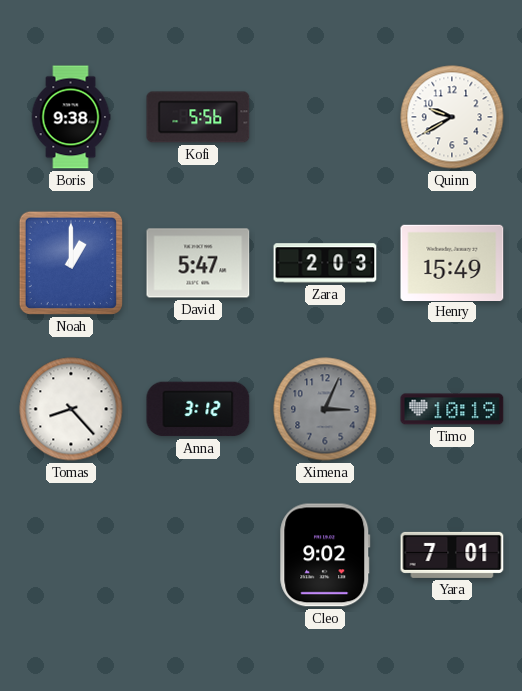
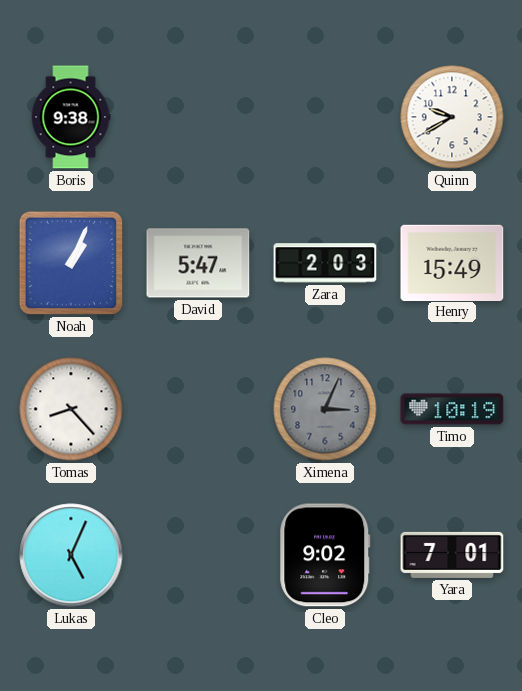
Kofi: 5:56 -> none (198, 117)
Noah: 1:00 -> 1:04 (71, 263)
Anna: 3:12 -> none (198, 409)
Lukas: none -> 5:04 (71, 555)
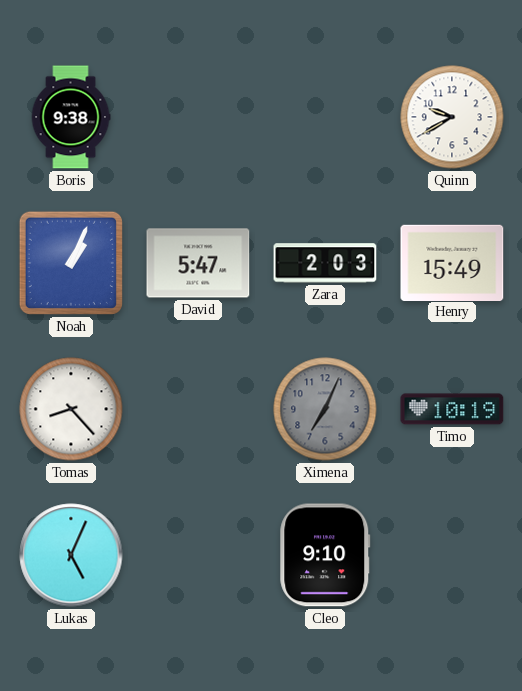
Ximena: 3:04 -> 7:04 (325, 409)
Cleo: 9:02 -> 9:10 (325, 555)
Yara: 7:01 -> none (452, 555)
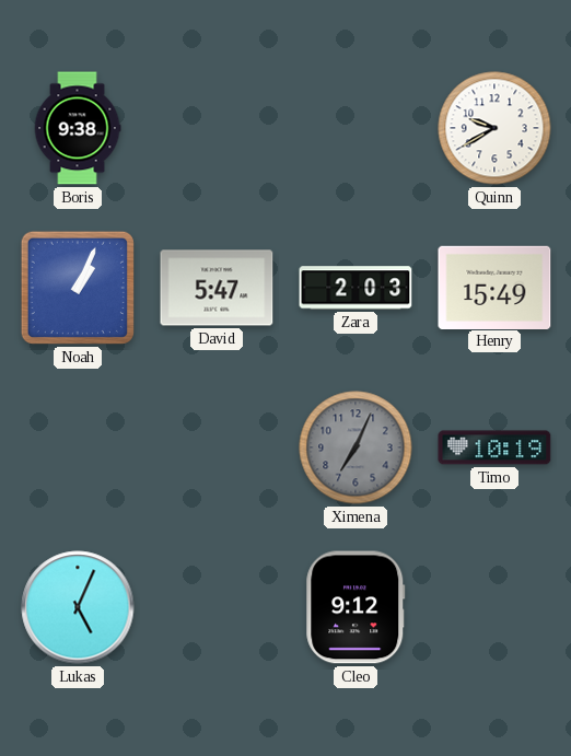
Tomas: 8:23 -> none (71, 409)
Cleo: 9:10 -> 9:12 (356, 607)
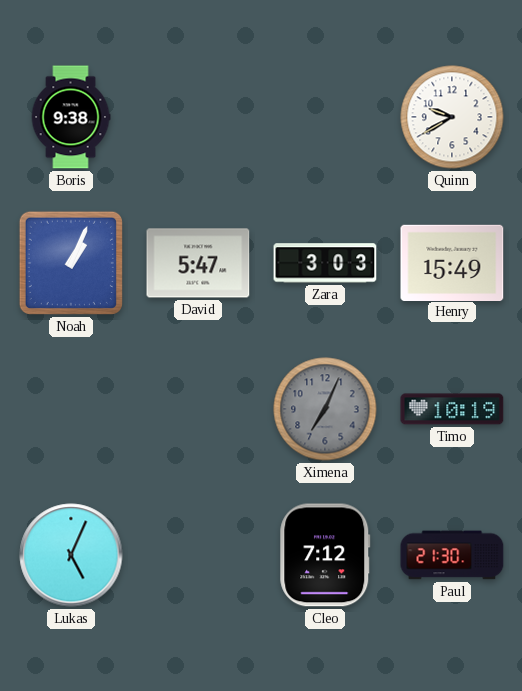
Zara: 2:03 -> 3:03 (325, 263)
Cleo: 9:12 -> 7:12 (325, 555)
Paul: none -> 21:30 (452, 555)
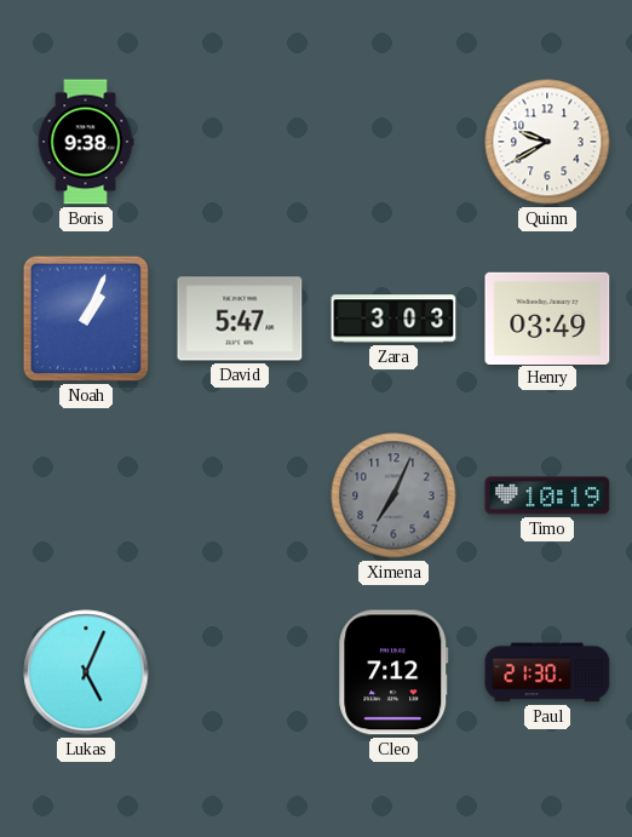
Henry: 15:49 -> 03:49 (547, 317)
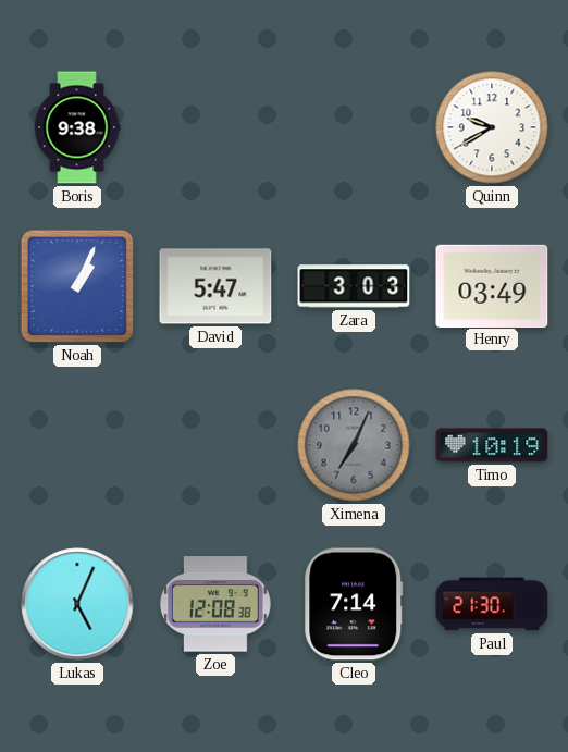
Zoe: none -> 12:08 (215, 604)
Cleo: 7:12 -> 7:14 (354, 604)
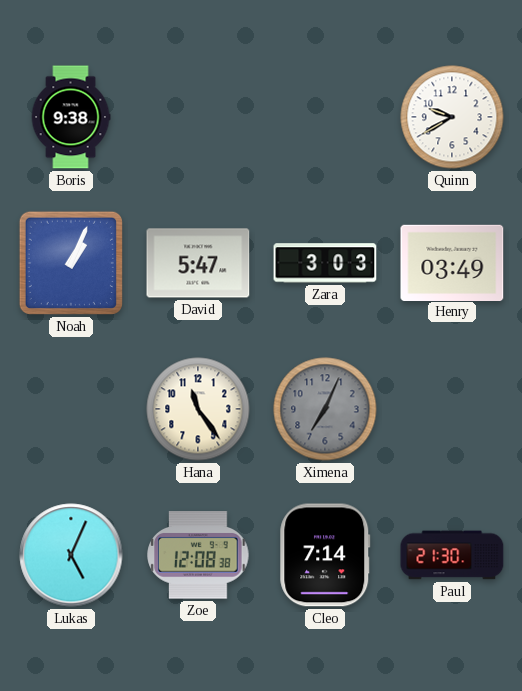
Hana: none -> 11:24 (198, 409)
Timo: 10:19 -> none (492, 445)
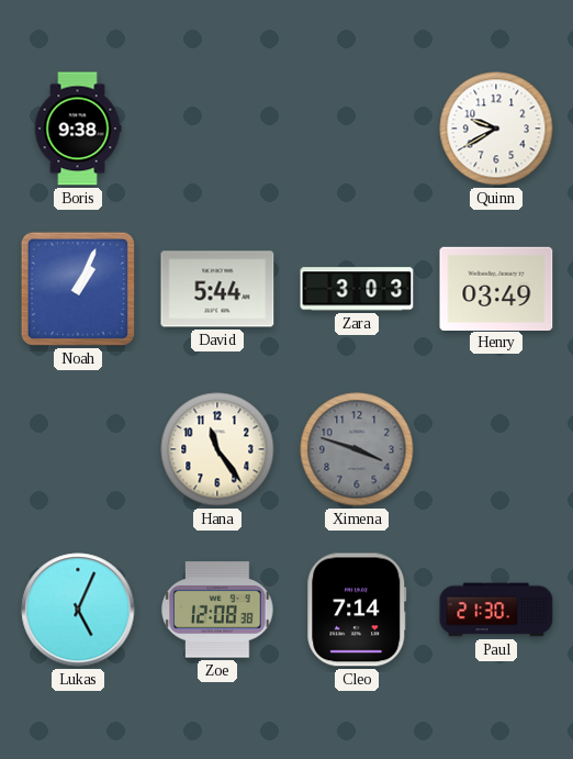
David: 5:47 -> 5:44 (217, 289)
Ximena: 7:04 -> 3:48 (357, 449)
